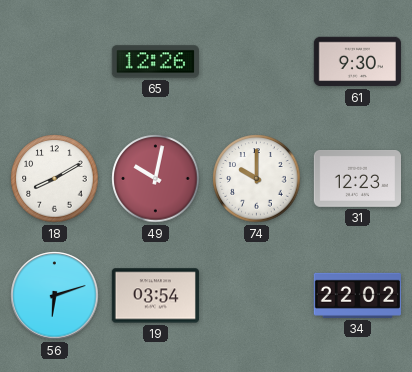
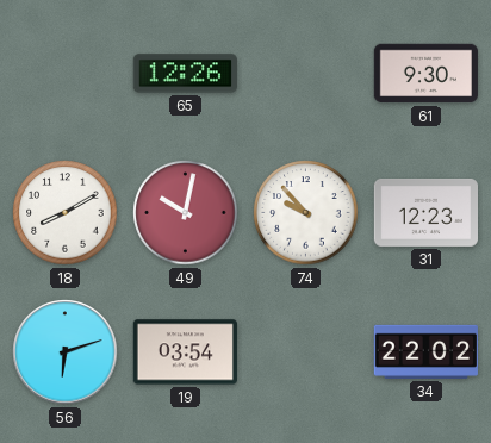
74: 10:00 -> 9:53 (306, 213)
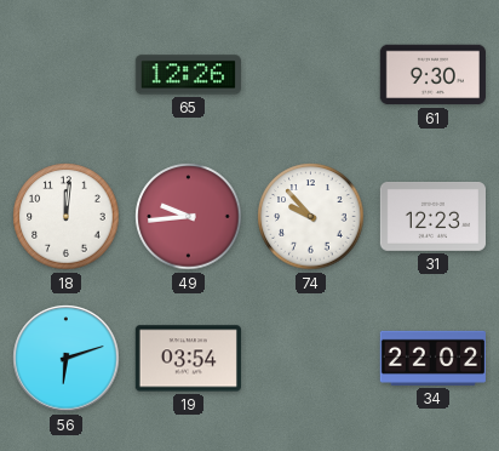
18: 8:10 -> 12:01 (67, 217)
49: 10:02 -> 9:44 (189, 217)
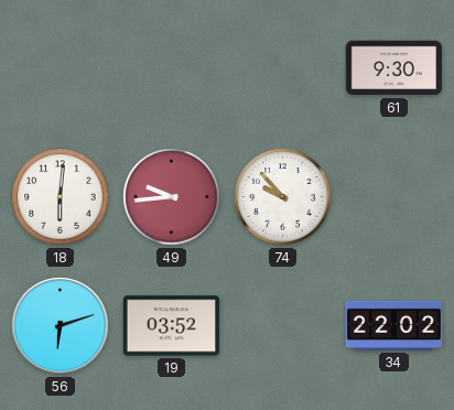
65: 12:26 -> none (188, 75)
18: 12:01 -> 6:01 (61, 197)
31: 12:23 -> none (432, 217)
19: 03:54 -> 03:52 (171, 326)
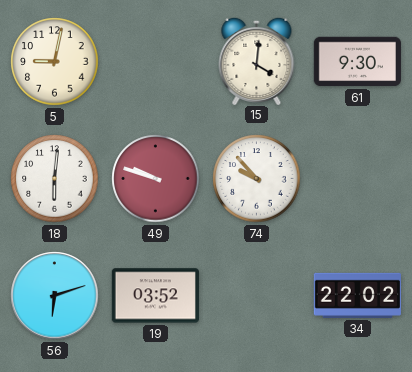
5: none -> 9:02 (55, 62)
15: none -> 4:01 (257, 60)
49: 9:44 -> 9:48 (156, 179)
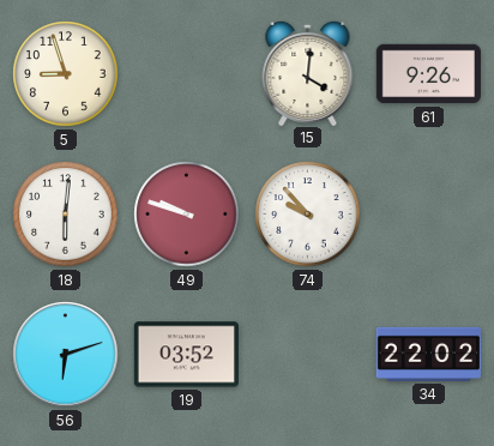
5: 9:02 -> 8:57 (66, 74)
61: 9:30 -> 9:26 (428, 74)
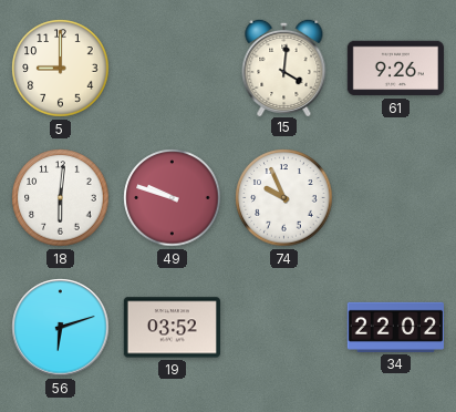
5: 8:57 -> 9:00 (61, 69)
74: 9:53 -> 9:56 (284, 198)
